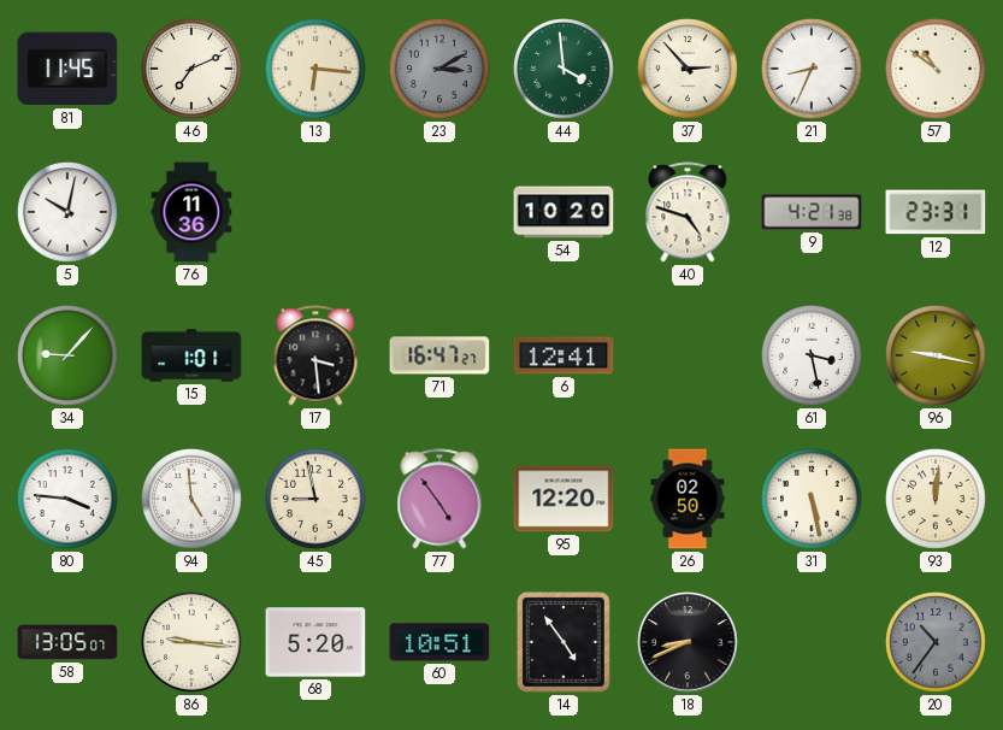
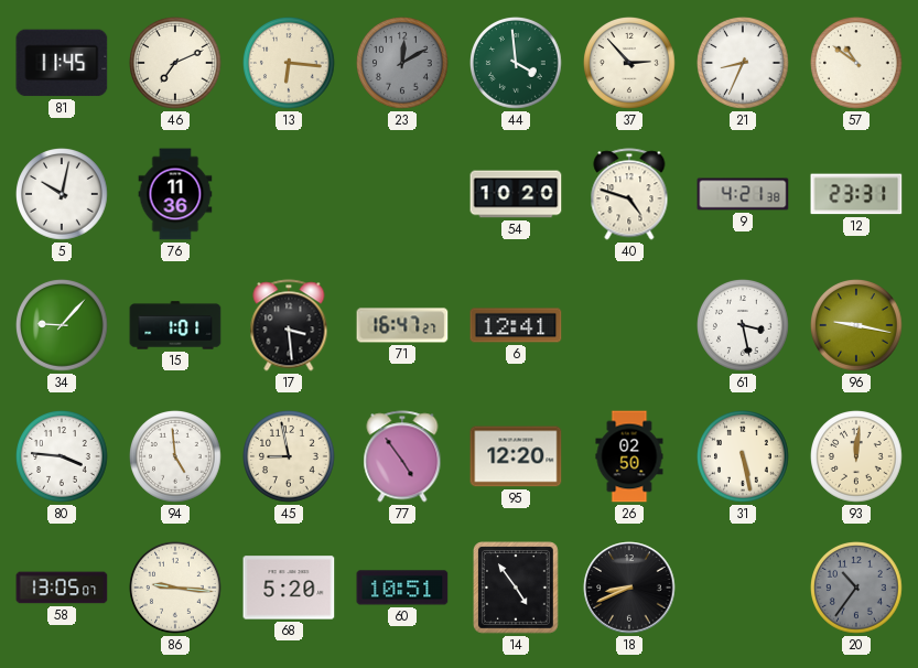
23: 3:10 -> 12:10 (403, 64)
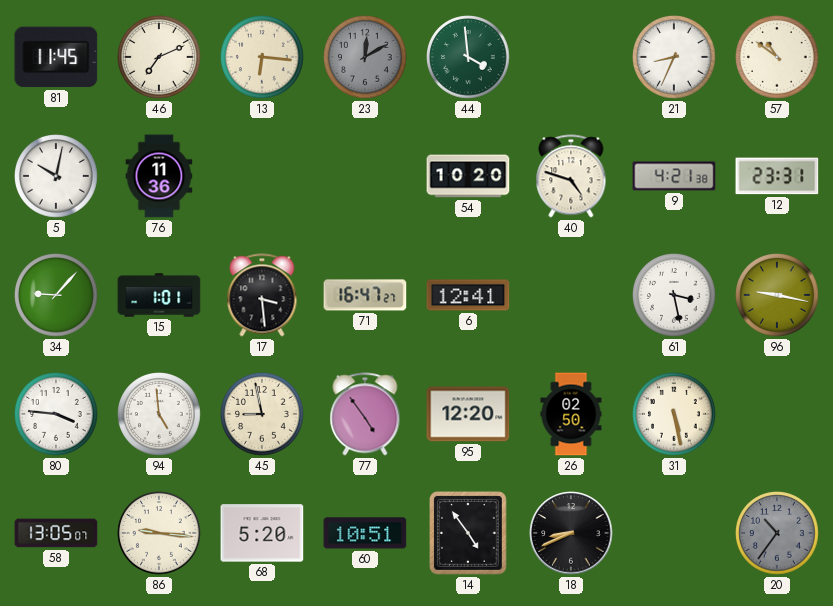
37: 2:53 -> none (630, 64)
93: 12:01 -> none (857, 457)
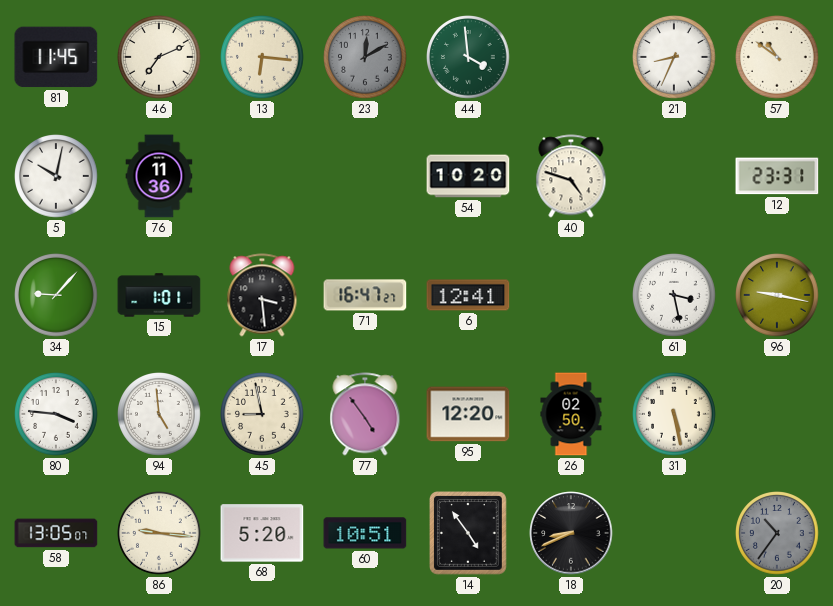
9: 4:21 -> none (674, 176)
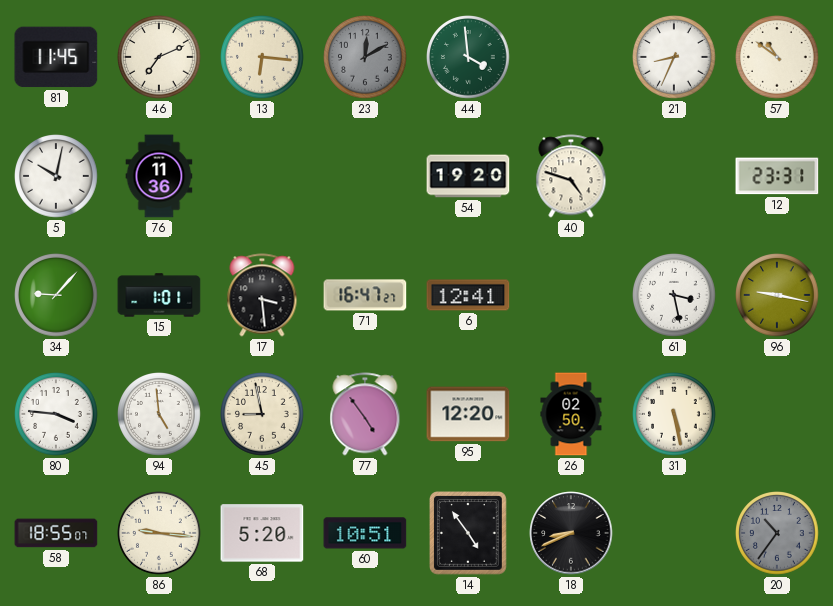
54: 10:20 -> 19:20 (468, 176)
58: 13:05 -> 18:55 (56, 533)
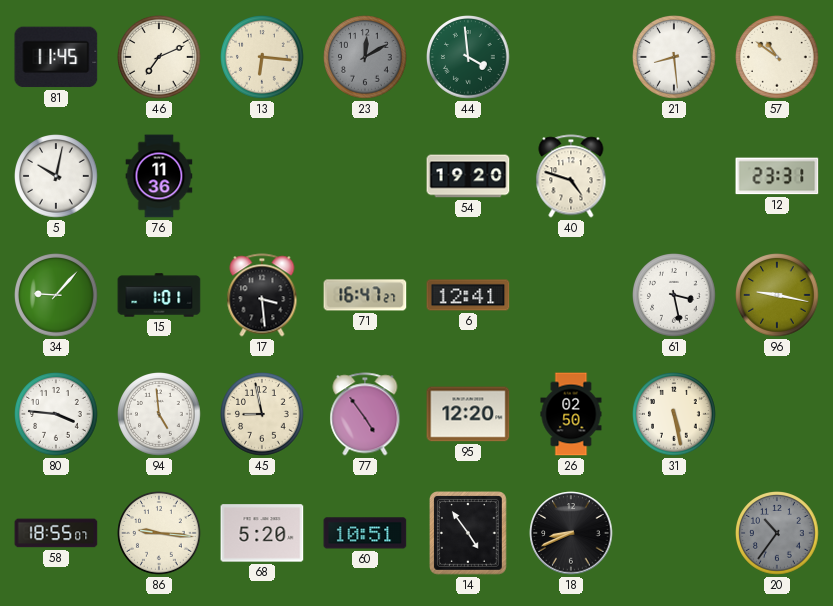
21: 8:34 -> 8:29 (675, 58)
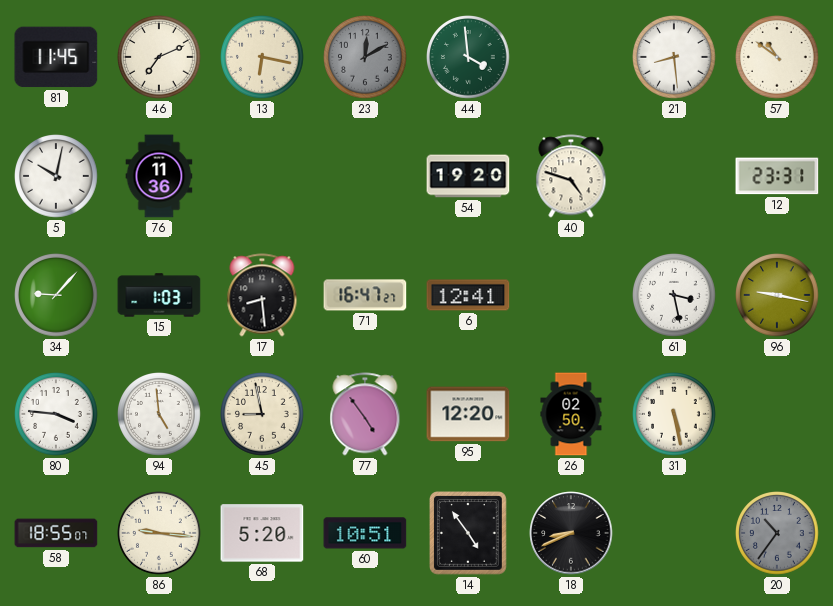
13: 6:16 -> 6:17 (263, 58)
15: 1:01 -> 1:03 (159, 295)
17: 3:29 -> 8:29 (262, 295)
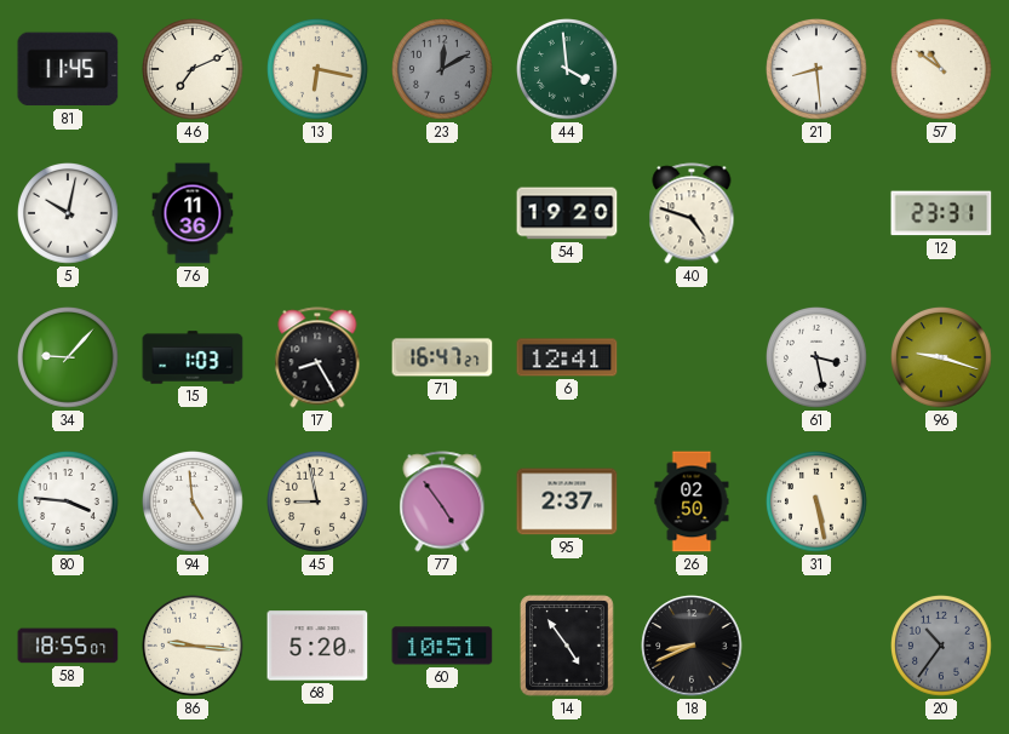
17: 8:29 -> 8:25 (317, 357)
96: 9:17 -> 9:18 (942, 359)
95: 12:20 -> 2:37 (567, 501)
